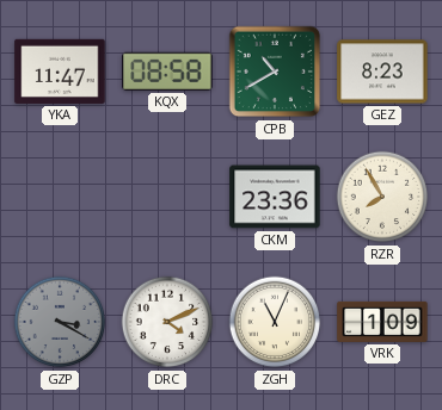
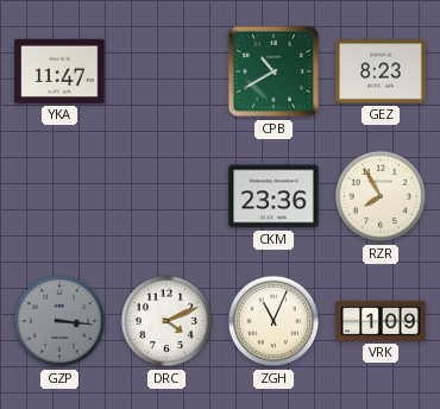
KQX: 08:58 -> none (167, 72)
GZP: 3:20 -> 3:16 (59, 321)
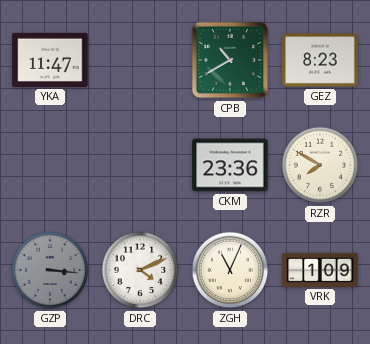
RZR: 7:55 -> 7:50 (320, 165)
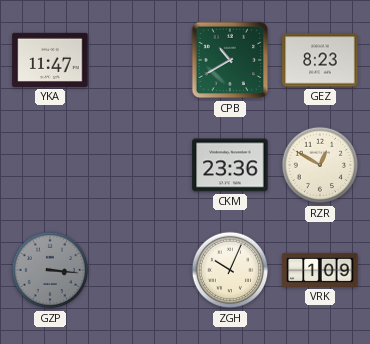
RZR: 7:50 -> 12:50 (320, 165)
DRC: 4:11 -> none (140, 270)
ZGH: 11:04 -> 10:04 (230, 270)
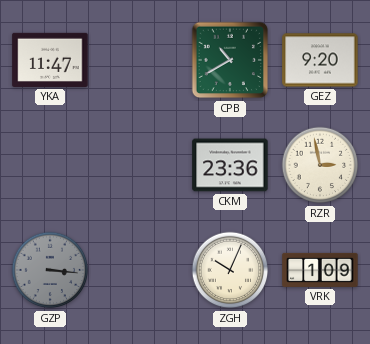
GEZ: 8:23 -> 9:20 (320, 60)
RZR: 12:50 -> 2:58 (320, 165)
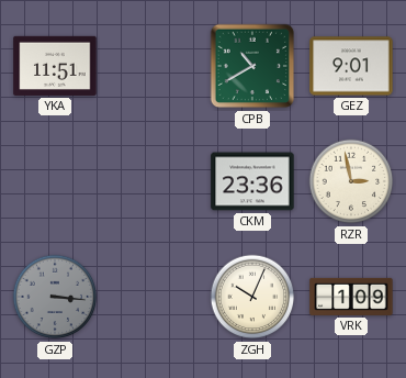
YKA: 11:47 -> 11:51 (55, 66)
GEZ: 9:20 -> 9:01 (351, 66)
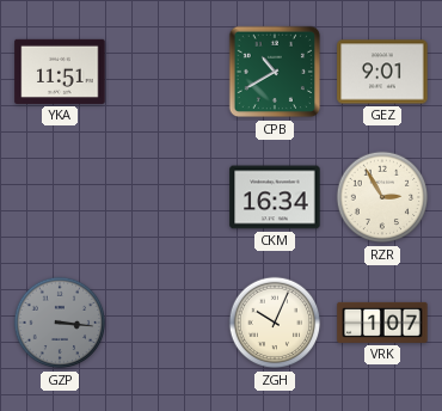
CKM: 23:36 -> 16:34 (275, 197)
RZR: 2:58 -> 2:55 (382, 197)
VRK: 1:09 -> 1:07 (382, 323)
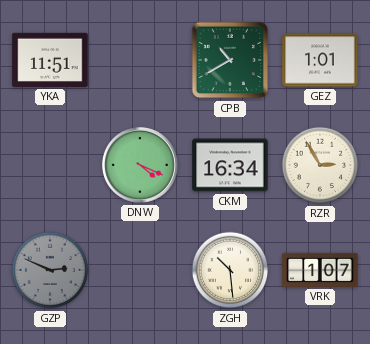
GEZ: 9:01 -> 1:01 (320, 60)
DNW: none -> 4:19 (140, 165)
GZP: 3:16 -> 2:49 (50, 270)
ZGH: 10:04 -> 10:29 (230, 270)
